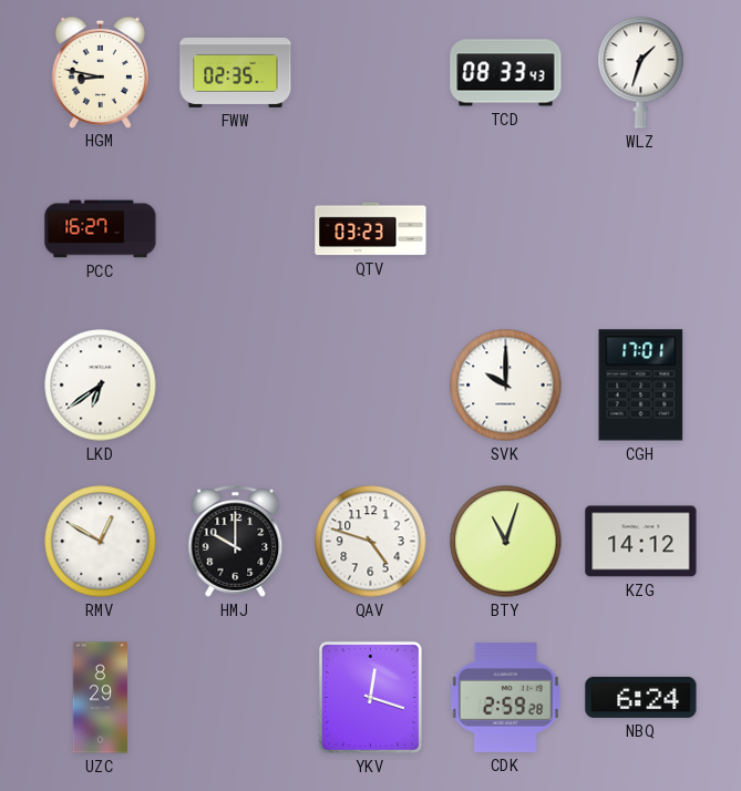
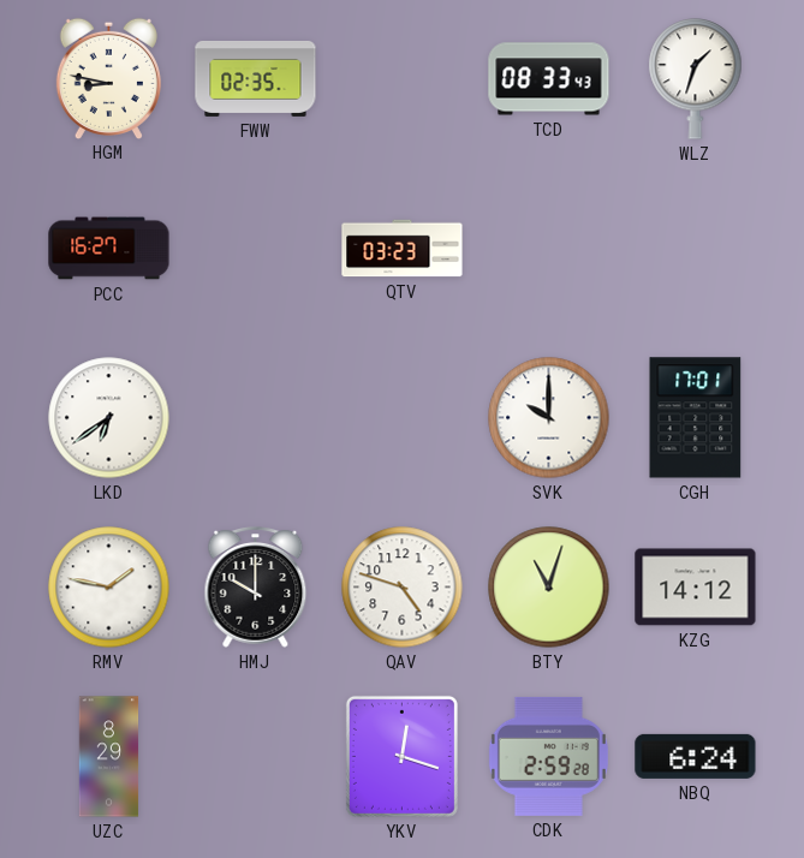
RMV: 12:50 -> 1:47 (109, 588)
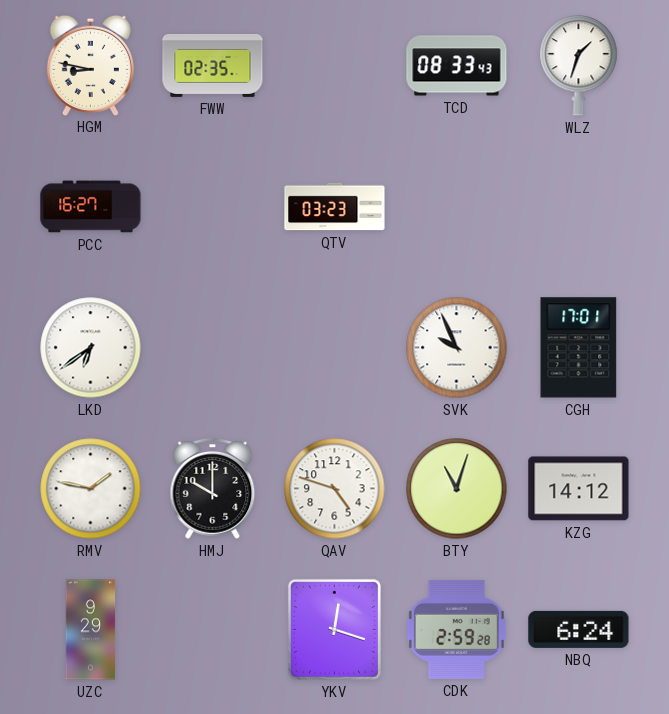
SVK: 10:00 -> 9:56 (457, 348)
UZC: 8:29 -> 9:29 (91, 630)
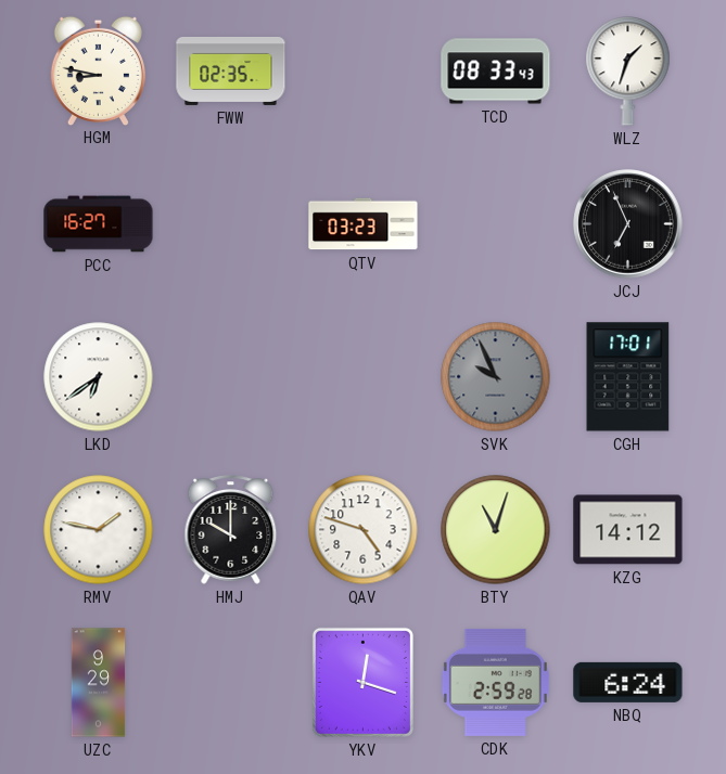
JCJ: none -> 6:56 (628, 224)
SVK dial: white -> grey (496, 377)
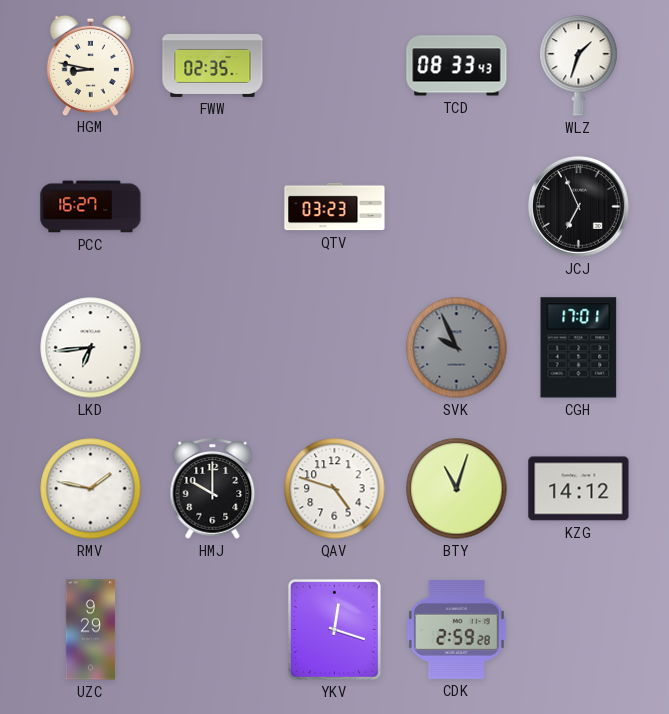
LKD: 6:39 -> 6:44 (91, 348)
NBQ: 6:24 -> none (628, 682)
